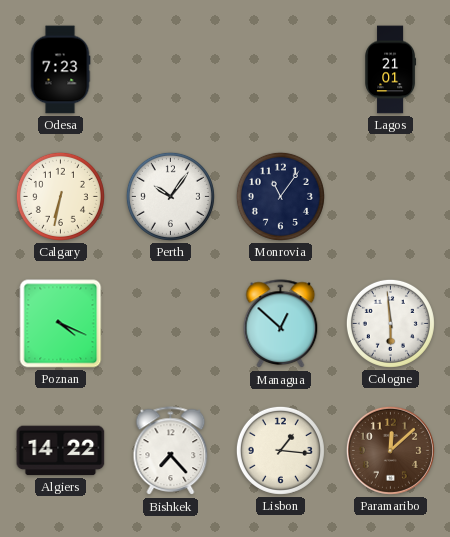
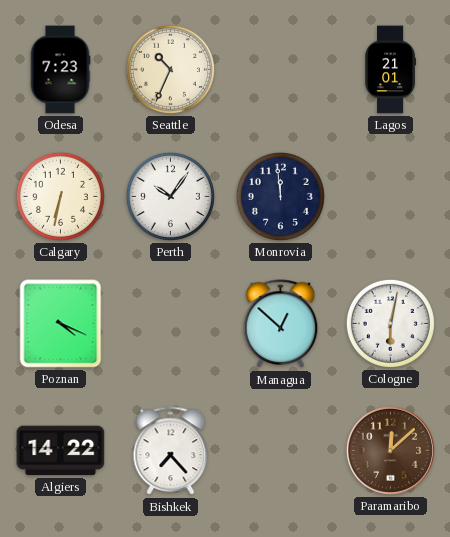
Seattle: none -> 10:34 (170, 69)
Monrovia: 11:06 -> 11:59 (280, 196)
Cologne: 5:59 -> 6:02 (390, 323)
Lisbon: 1:16 -> none (280, 450)
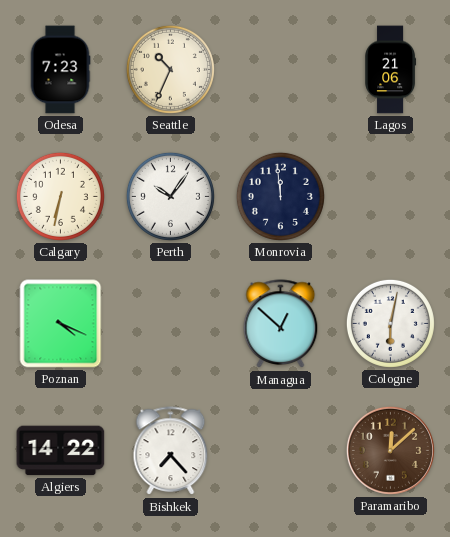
Lagos: 21:01 -> 21:06 (391, 70)
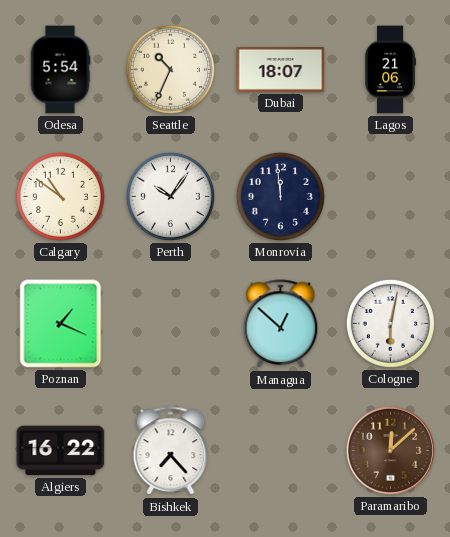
Odesa: 7:23 -> 5:54 (60, 70)
Dubai: none -> 18:07 (281, 69)
Calgary: 6:32 -> 10:51 (60, 196)
Poznan: 4:19 -> 1:19 (61, 324)
Algiers: 14:22 -> 16:22 (61, 451)
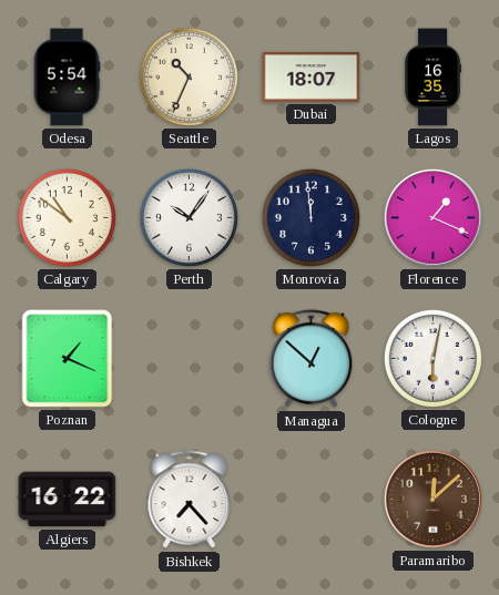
Lagos: 21:06 -> 16:35 (434, 78)
Florence: none -> 1:19 (432, 217)
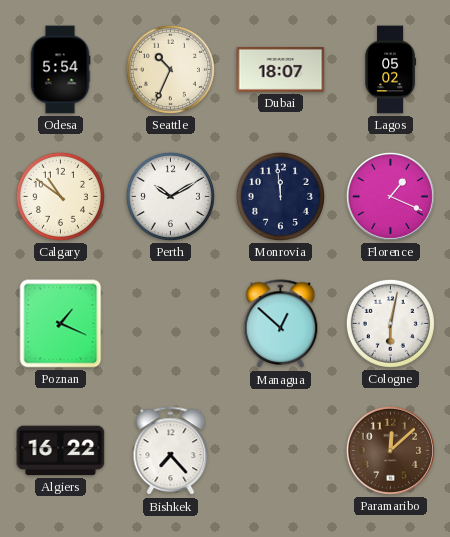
Lagos: 16:35 -> 05:02 (391, 70)
Perth: 10:06 -> 10:10 (170, 196)
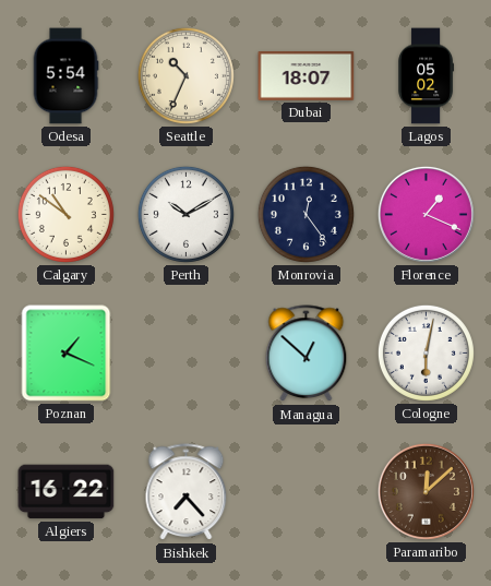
Monrovia: 11:59 -> 12:24 (306, 214)
